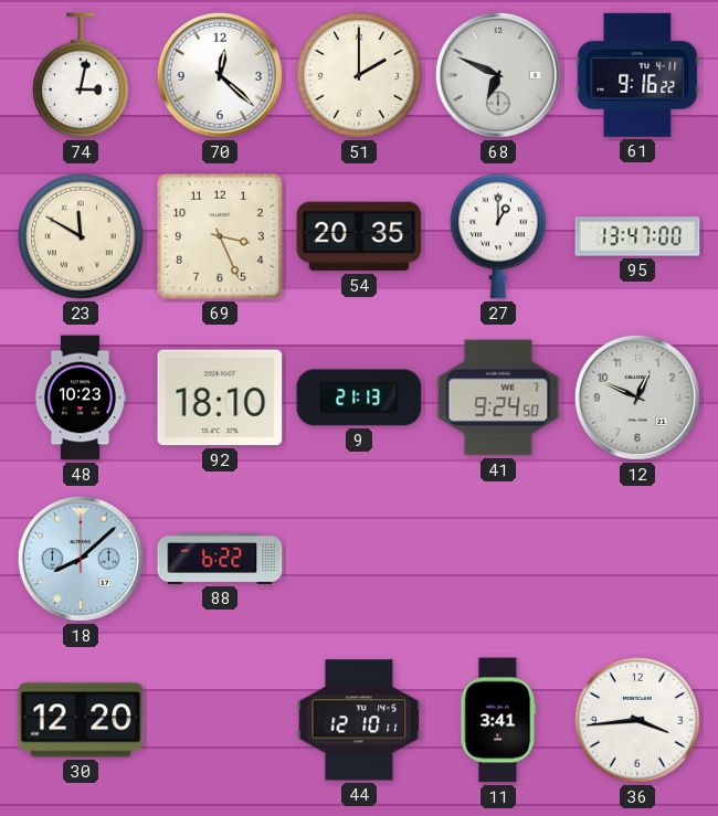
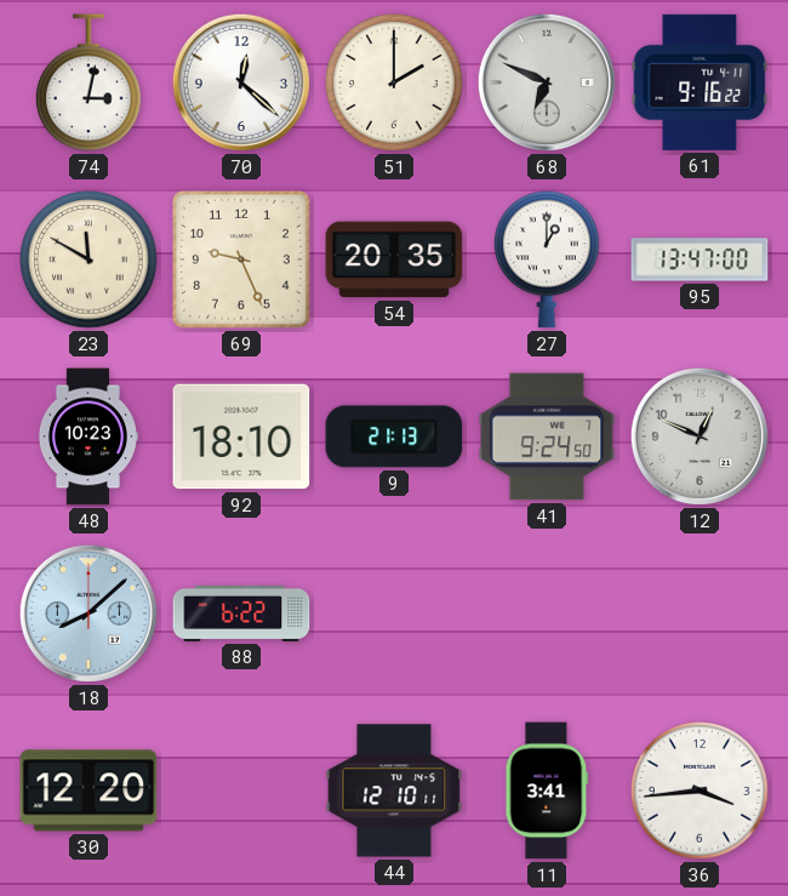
69: 3:26 -> 9:26 (241, 259)
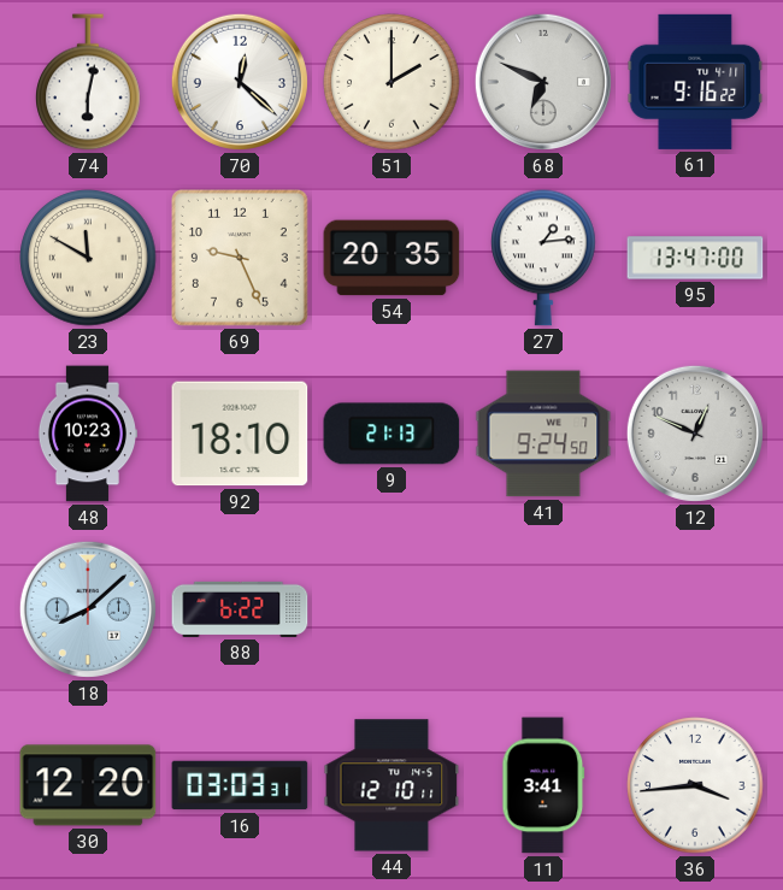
74: 3:02 -> 6:02 (88, 82)
27: 1:00 -> 1:14 (543, 258)
16: none -> 03:03 (240, 785)
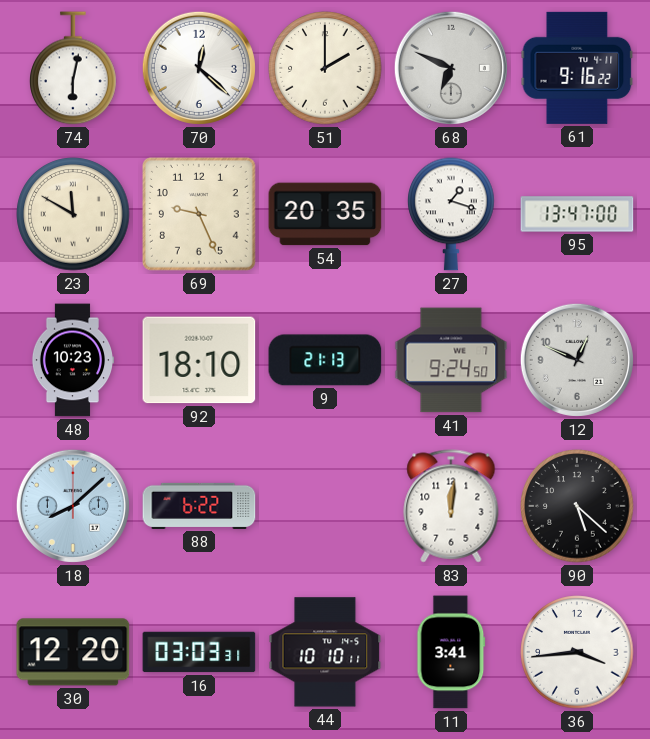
27: 1:14 -> 1:18 (451, 214)
83: none -> 12:01 (451, 506)
90: none -> 5:22 (577, 506)
44: 12:10 -> 10:10 (325, 652)
